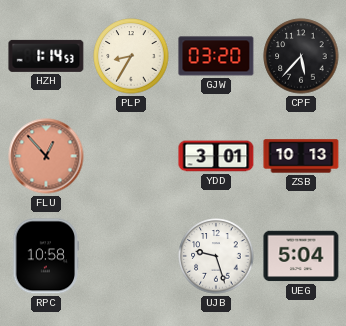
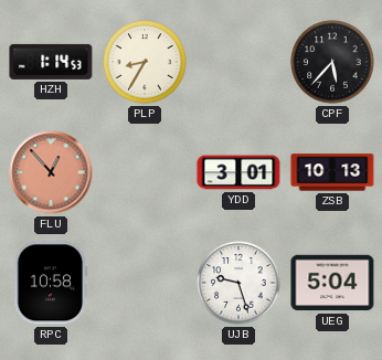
GJW: 03:20 -> none (216, 56)
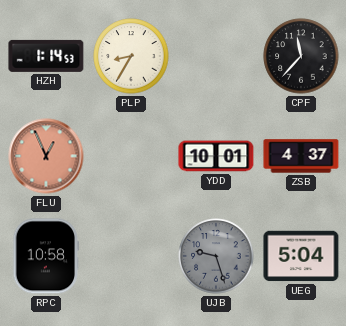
CPF: 5:37 -> 11:37 (301, 56)
FLU: 12:53 -> 12:56 (46, 156)
YDD: 3:01 -> 10:01 (216, 156)
ZSB: 10:13 -> 4:37 (301, 156)
UJB dial: white -> grey (216, 256)
